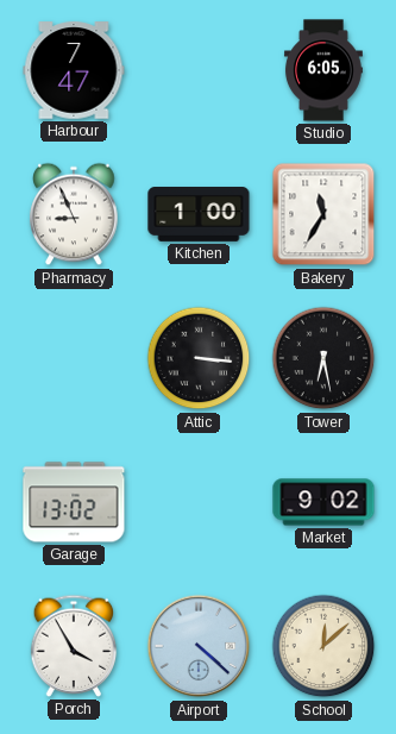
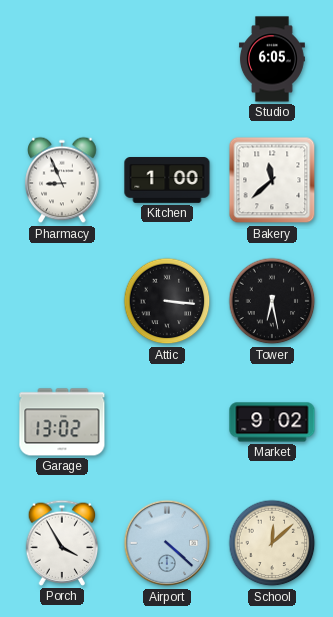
Harbour: 7:47 -> none (74, 70)
Bakery: 11:35 -> 11:38 (272, 180)
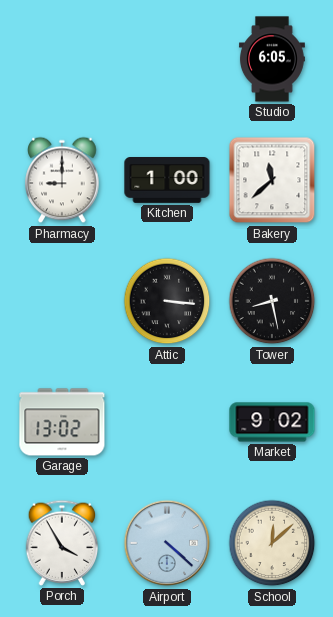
Pharmacy: 8:56 -> 9:00 (62, 180)
Tower: 6:28 -> 8:28 (272, 301)
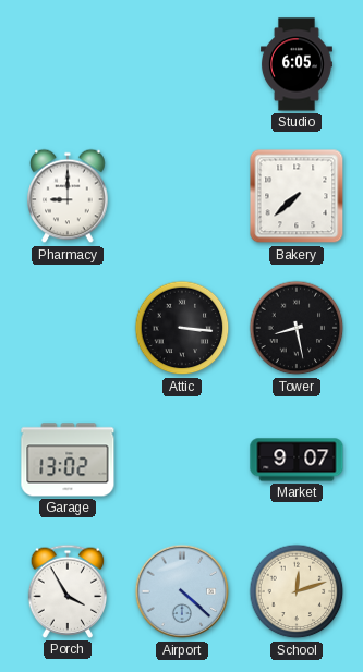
Kitchen: 1:00 -> none (167, 181)
Bakery: 11:38 -> 7:38 (297, 196)
Market: 9:02 -> 9:07 (297, 460)
School: 12:08 -> 12:12 (297, 591)
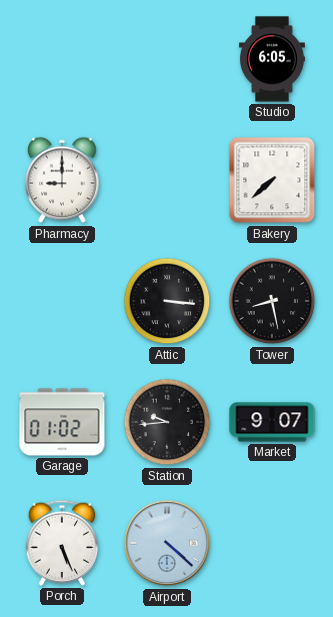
Garage: 13:02 -> 01:02 (62, 422)
Station: none -> 9:44 (167, 422)
Porch: 3:55 -> 5:26 (62, 543)
School: 12:12 -> none (297, 591)
